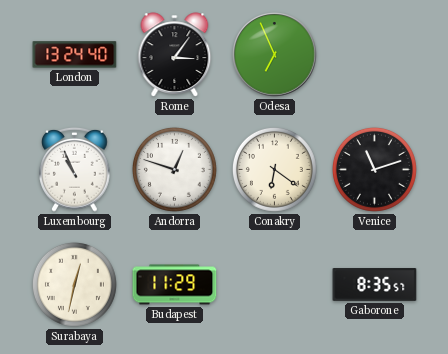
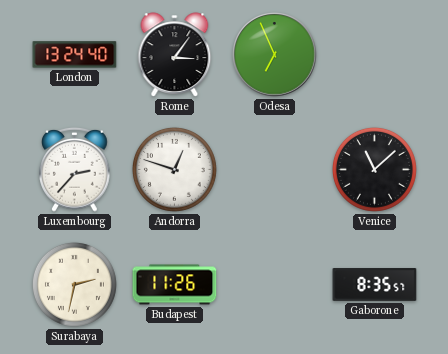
Luxembourg: 10:56 -> 2:37 (75, 169)
Conakry: 6:21 -> none (274, 169)
Venice: 11:12 -> 11:08 (374, 169)
Surabaya: 12:32 -> 2:32 (74, 284)
Budapest: 11:29 -> 11:26 (175, 285)
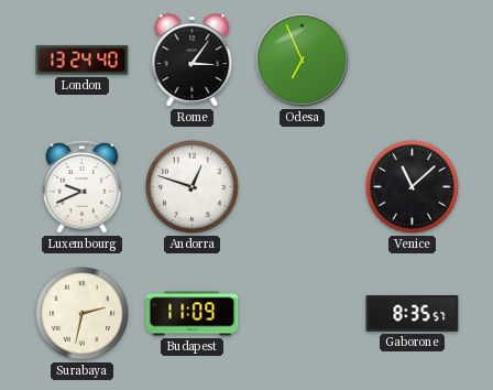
Luxembourg: 2:37 -> 9:41 (83, 186)
Budapest: 11:26 -> 11:09 (193, 314)
